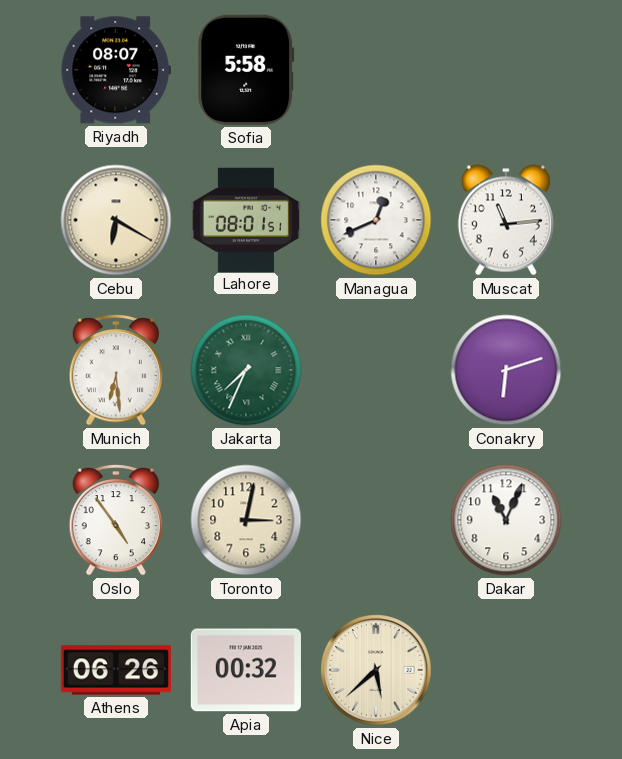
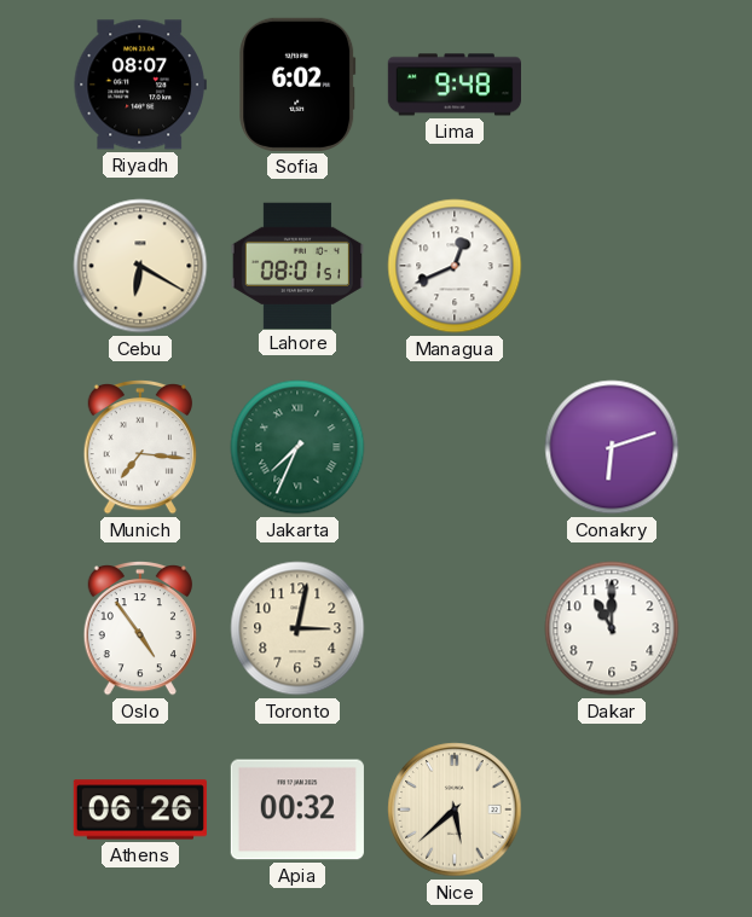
Sofia: 5:58 -> 6:02 (297, 85)
Lima: none -> 9:48 (453, 85)
Muscat: 11:14 -> none (506, 220)
Munich: 6:29 -> 7:16 (140, 448)
Dakar: 11:04 -> 11:00 (612, 628)
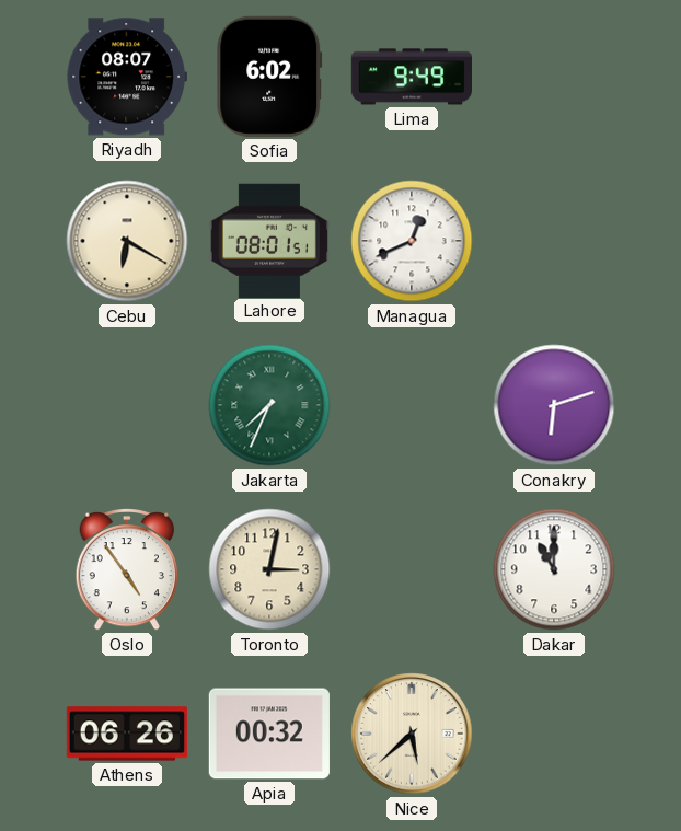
Lima: 9:48 -> 9:49 (411, 77)
Munich: 7:16 -> none (140, 448)
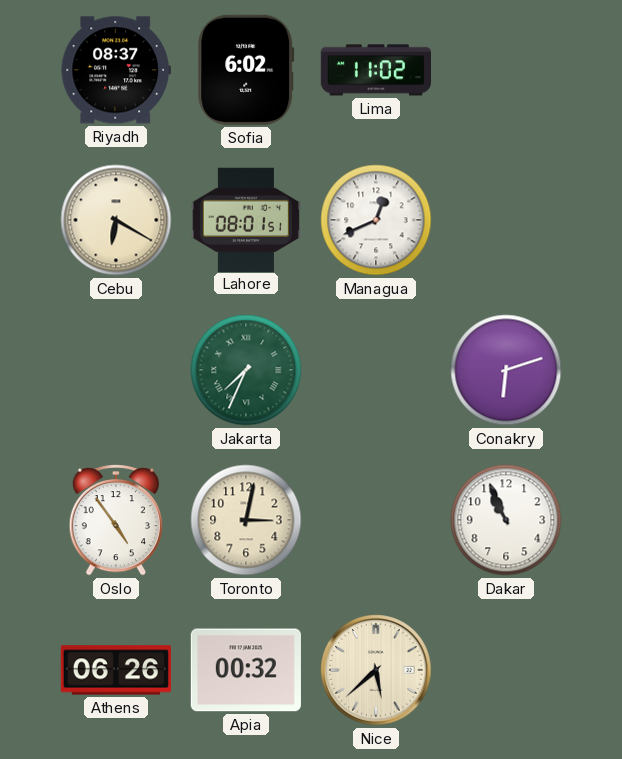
Riyadh: 08:07 -> 08:37 (116, 70)
Lima: 9:49 -> 11:02 (375, 70)
Dakar: 11:00 -> 10:56 (506, 520)
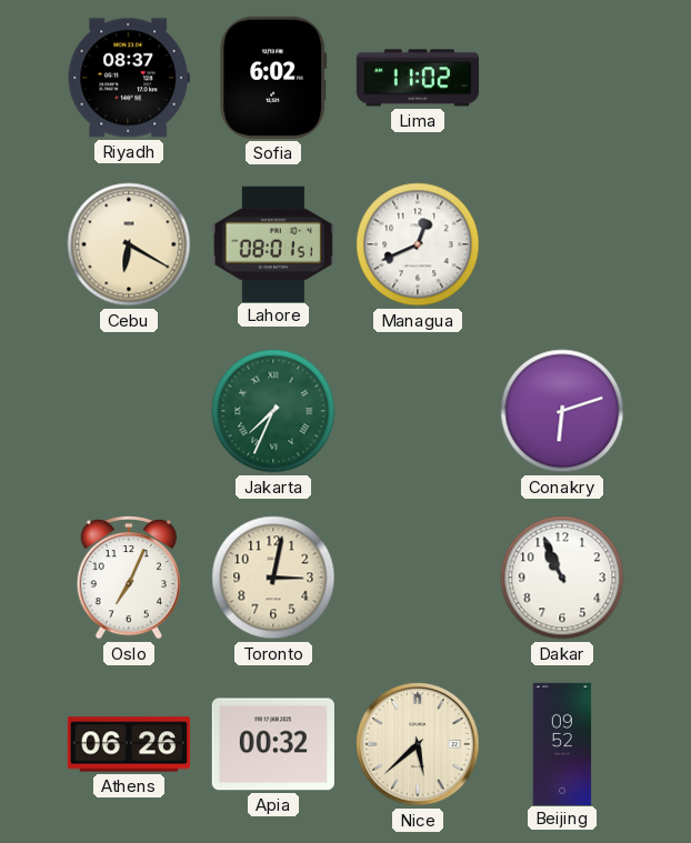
Oslo: 4:54 -> 7:04 (129, 579)
Beijing: none -> 09:52 (562, 743)
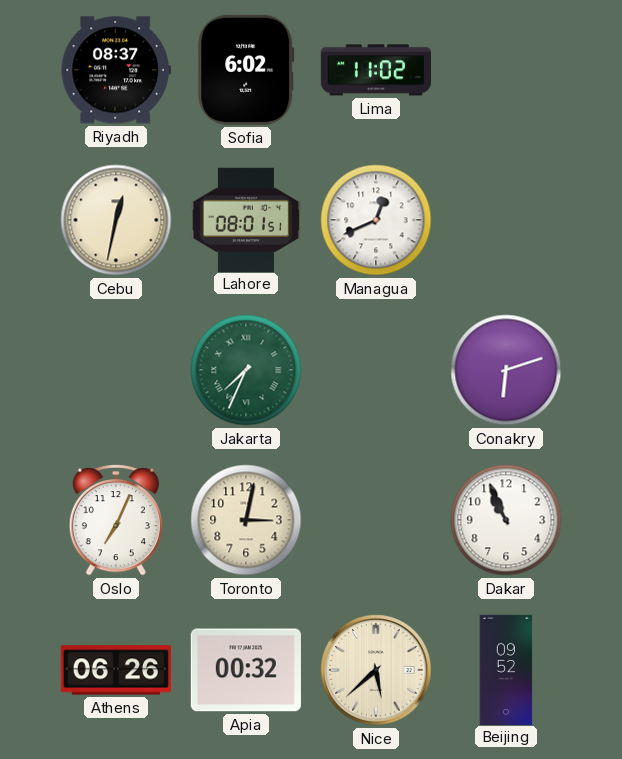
Cebu: 6:20 -> 12:32 (116, 220)
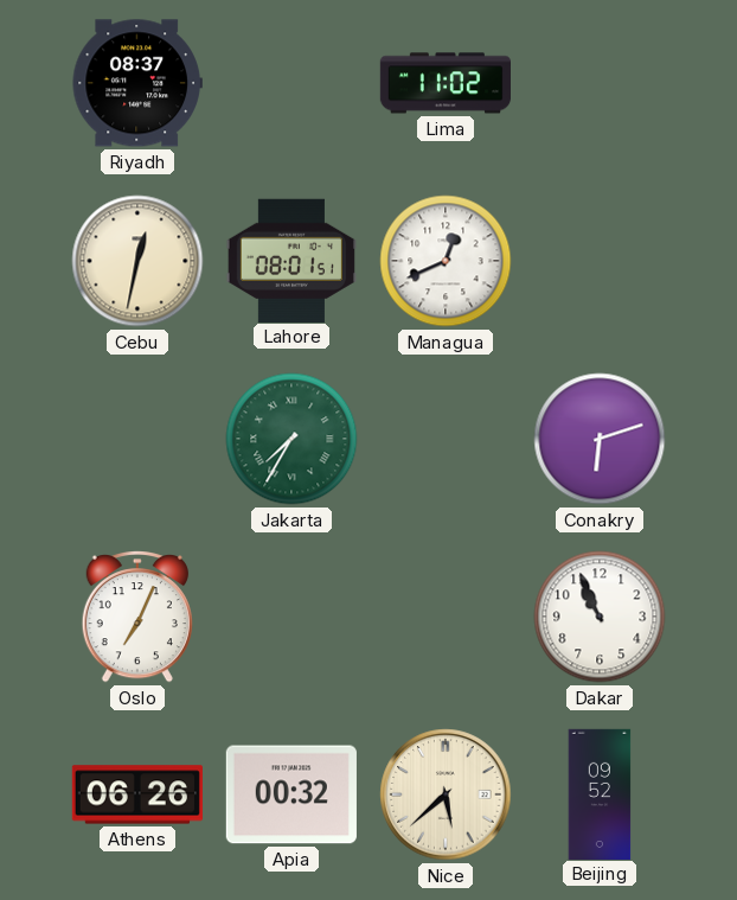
Sofia: 6:02 -> none (246, 70)
Jakarta: 7:34 -> 7:35 (291, 439)
Toronto: 3:02 -> none (246, 520)
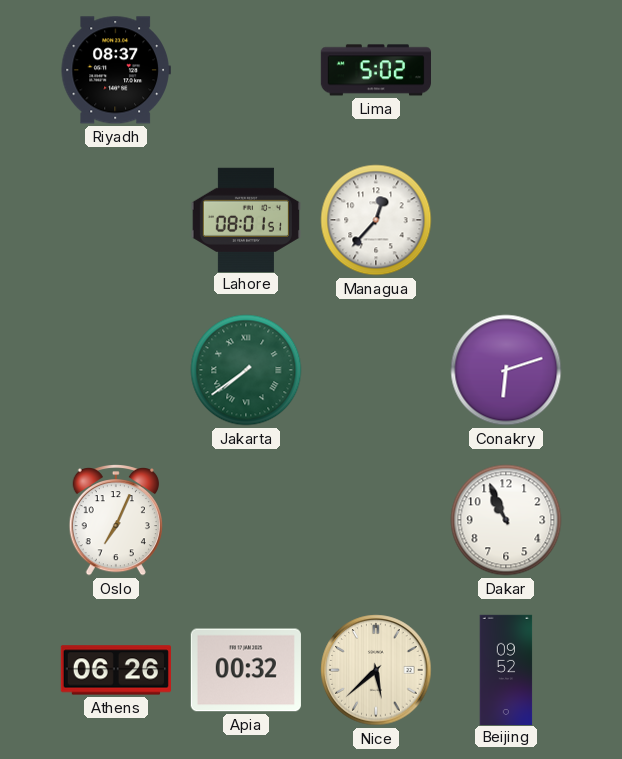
Lima: 11:02 -> 5:02 (375, 70)
Cebu: 12:32 -> none (137, 261)
Managua: 12:41 -> 12:37 (376, 220)
Jakarta: 7:35 -> 7:39 (246, 370)
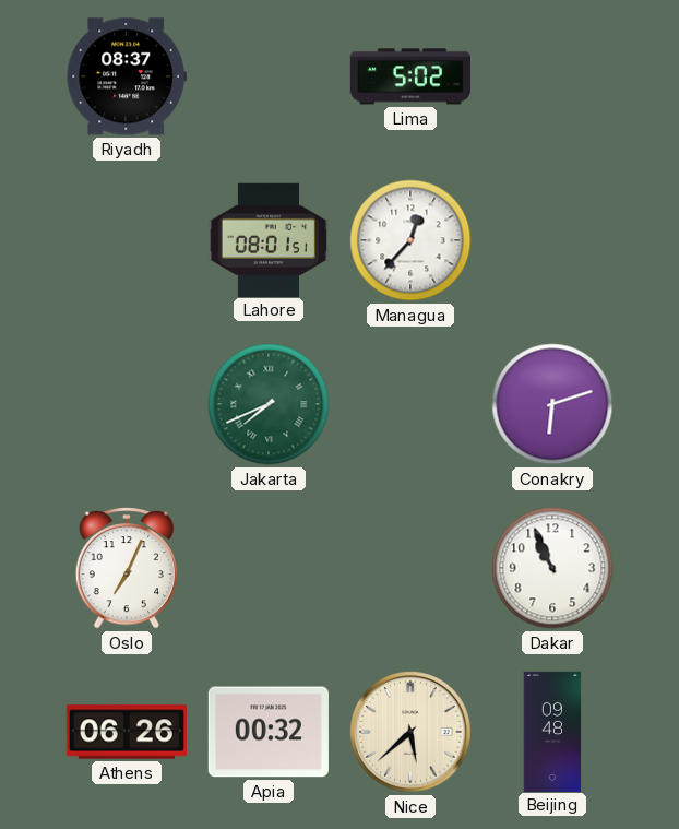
Jakarta: 7:39 -> 7:41 (269, 404)
Beijing: 09:52 -> 09:48 (552, 731)
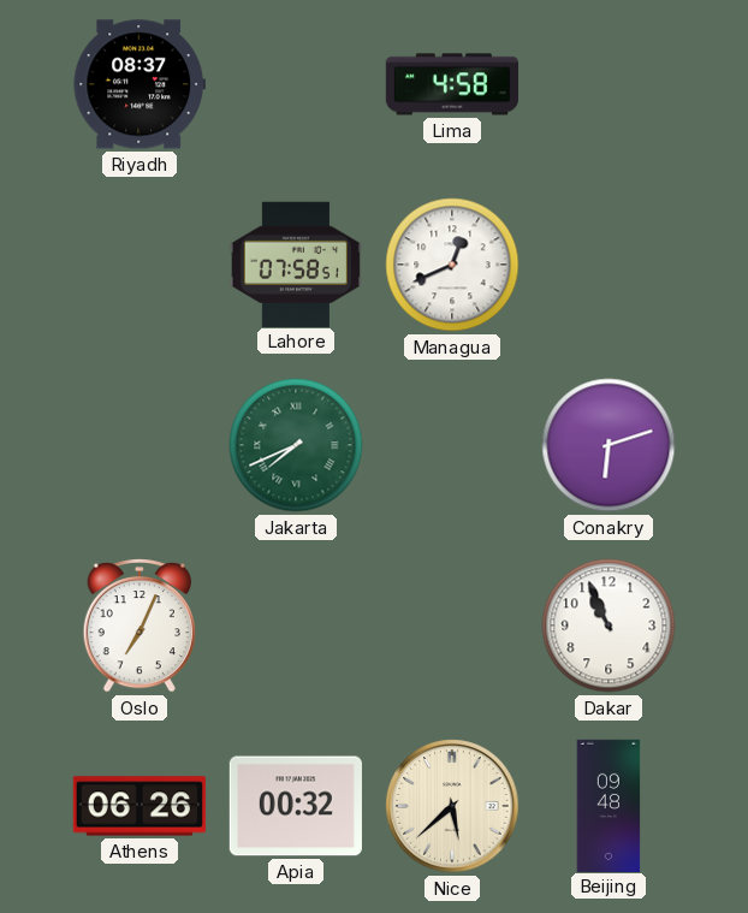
Lima: 5:02 -> 4:58 (451, 84)
Lahore: 08:01 -> 07:58 (296, 263)
Managua: 12:37 -> 12:41 (452, 265)
